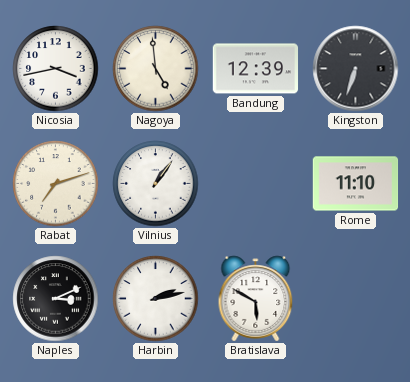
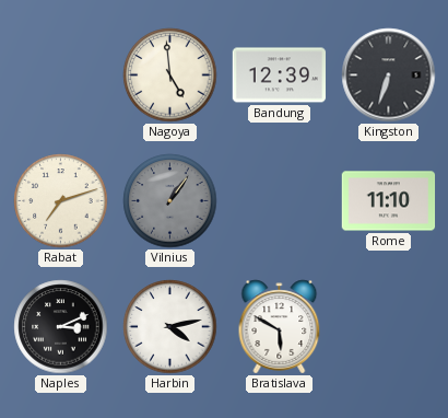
Nicosia: 3:43 -> none (56, 69)
Vilnius dial: white -> grey (170, 201)
Harbin: 2:13 -> 4:13 (170, 327)
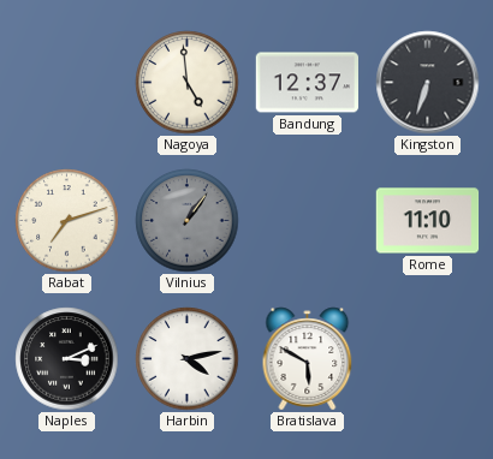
Bandung: 12:39 -> 12:37 (308, 83)
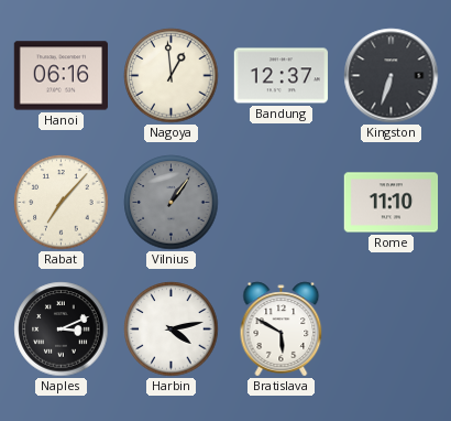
Hanoi: none -> 06:16 (61, 76)
Nagoya: 4:59 -> 12:59 (172, 76)
Rabat: 7:12 -> 7:07 (62, 203)
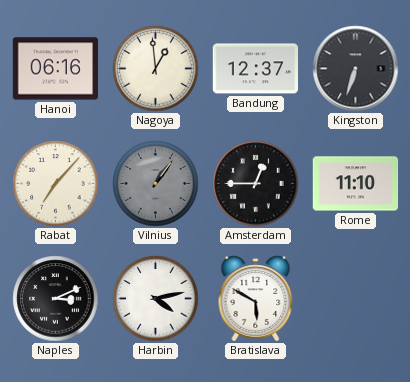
Amsterdam: none -> 12:45 (256, 184)
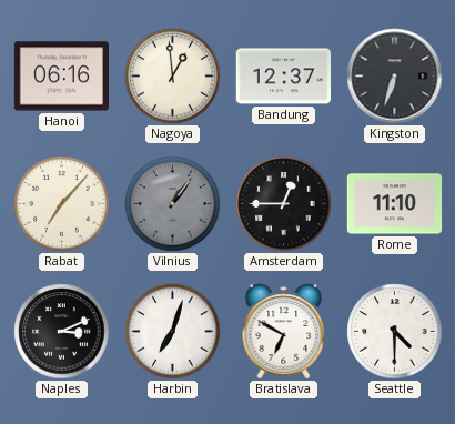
Harbin: 4:13 -> 7:03 (173, 332)
Bratislava: 5:50 -> 6:50 (284, 332)
Seattle: none -> 4:30 (395, 332)
